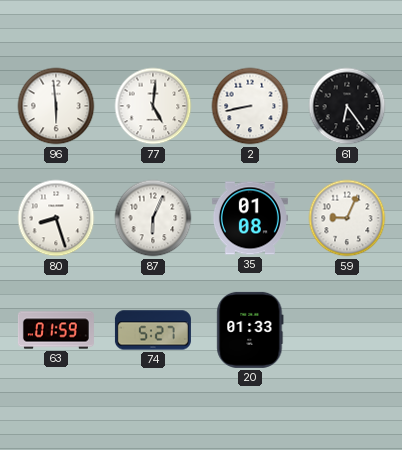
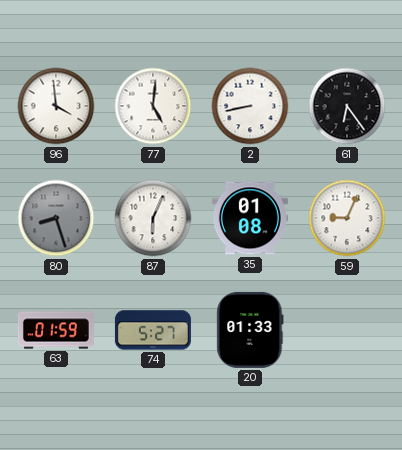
96: 5:59 -> 3:59 (56, 106)
80 dial: white -> grey (56, 218)
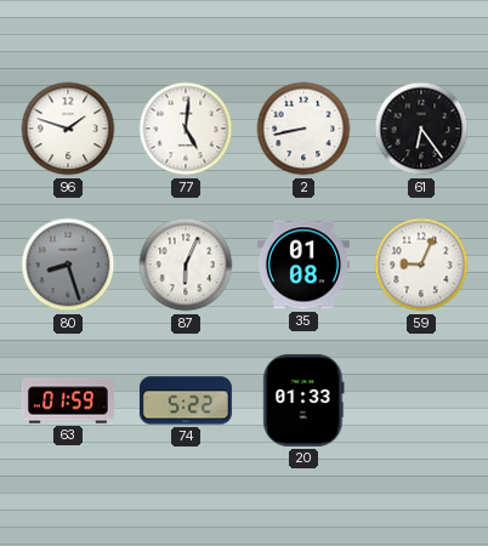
96: 3:59 -> 1:48 (68, 129)
74: 5:27 -> 5:22 (186, 400)
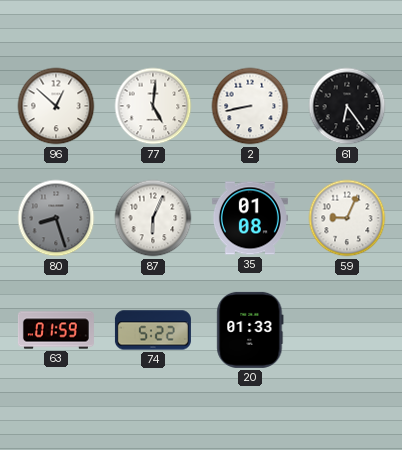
96: 1:48 -> 12:52 (56, 106)
